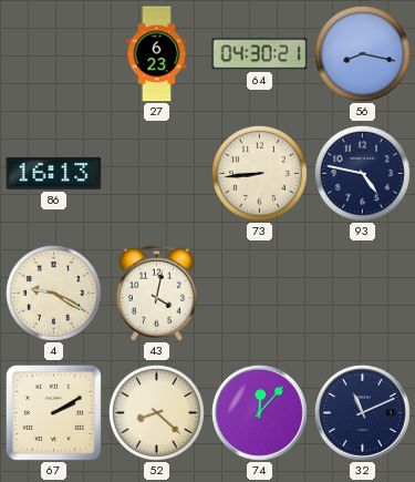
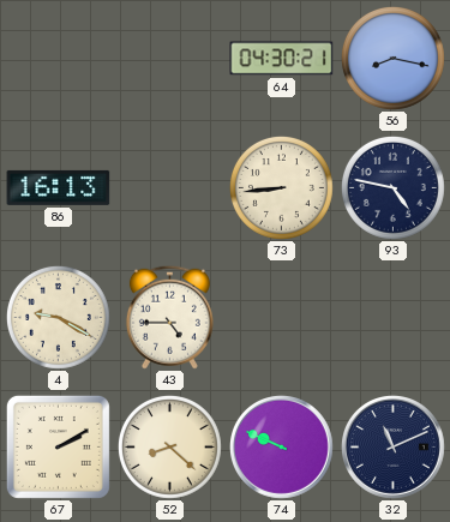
27: 6:23 -> none (157, 54)
43: 4:02 -> 4:45 (169, 317)
74: 12:07 -> 9:49 (282, 448)
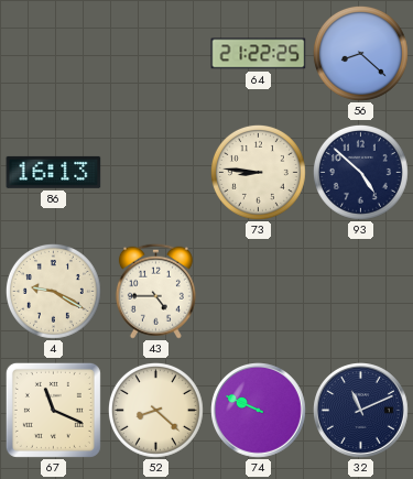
64: 04:30 -> 21:22 (259, 54)
56: 8:17 -> 8:22 (360, 53)
73: 8:44 -> 8:46 (258, 172)
93: 4:47 -> 4:52 (360, 172)
67: 2:10 -> 11:19 (53, 410)
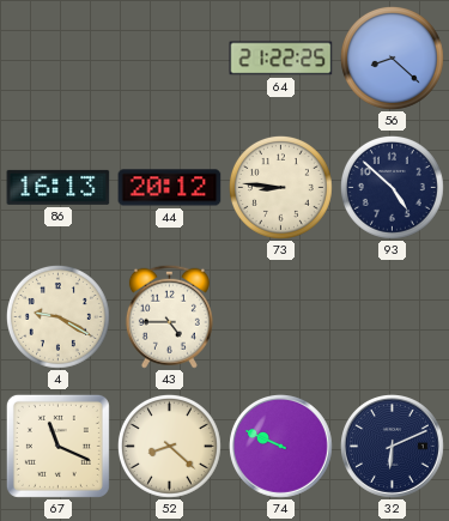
44: none -> 20:12 (170, 188)
32: 11:11 -> 6:11 (393, 447)
